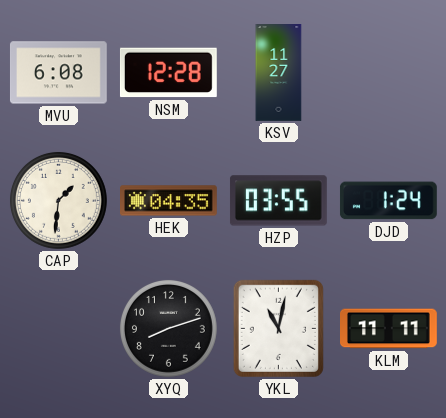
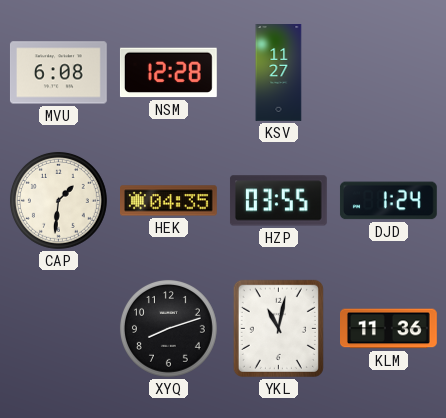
KLM: 11:11 -> 11:36 (389, 329)
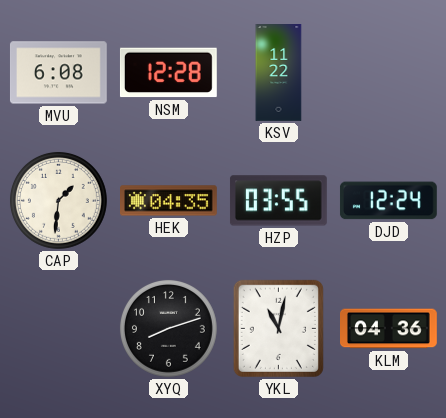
KSV: 11:27 -> 11:22 (279, 73)
DJD: 1:24 -> 12:24 (388, 201)
KLM: 11:36 -> 04:36 (389, 329)
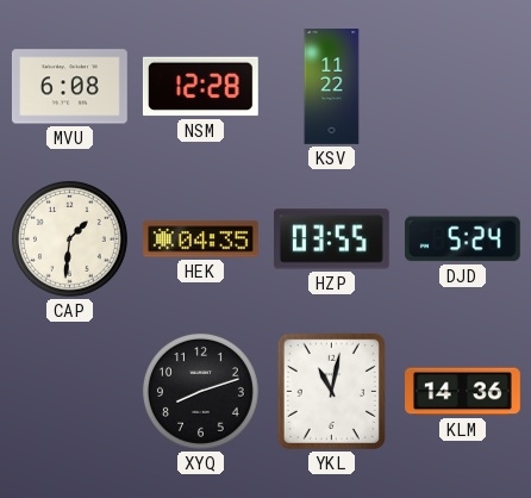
DJD: 12:24 -> 5:24 (462, 239)
KLM: 04:36 -> 14:36 (463, 392)
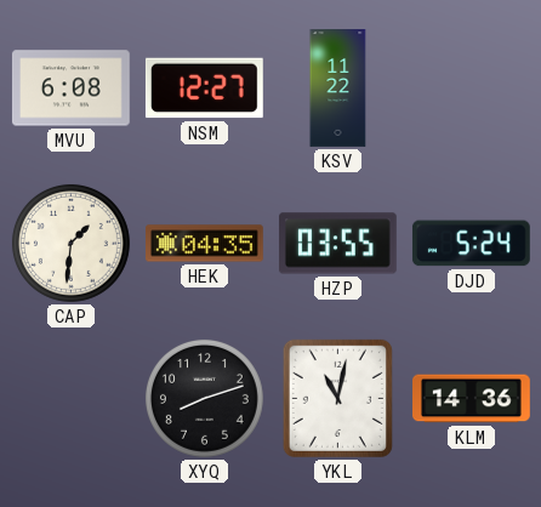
NSM: 12:28 -> 12:27 (204, 89)
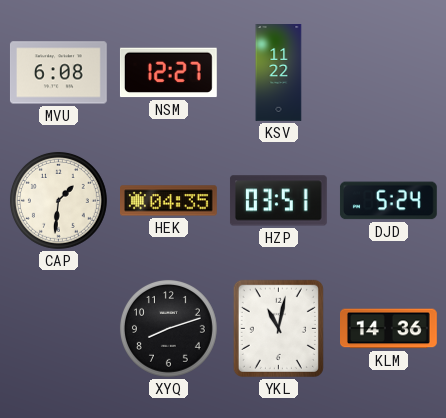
HZP: 03:55 -> 03:51 (278, 201)
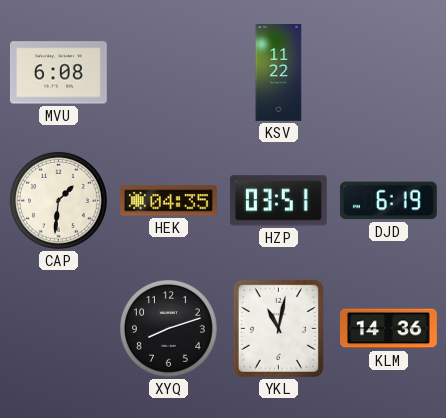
NSM: 12:27 -> none (168, 73)
DJD: 5:24 -> 6:19 (388, 201)
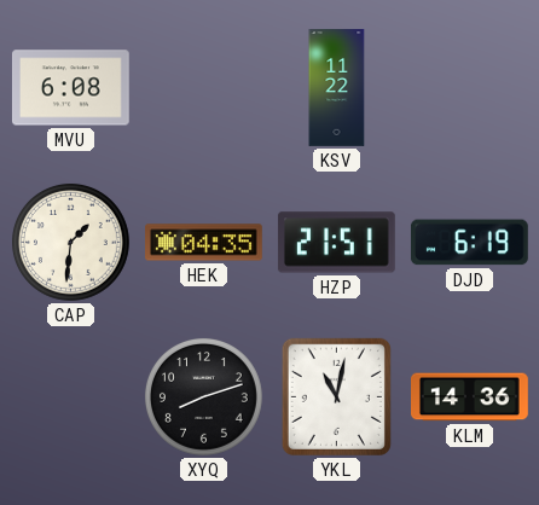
HZP: 03:51 -> 21:51 (336, 243)
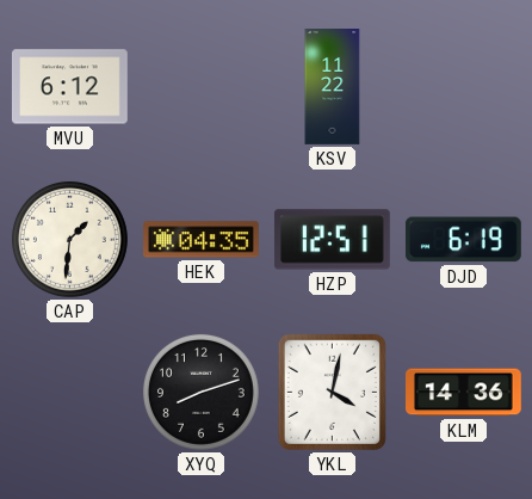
MVU: 6:08 -> 6:12 (69, 87)
HZP: 21:51 -> 12:51 (332, 240)
YKL: 11:02 -> 4:02 (332, 392)
